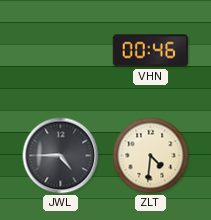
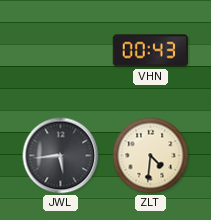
VHN: 00:46 -> 00:43 (151, 51)
JWL: 4:45 -> 5:44 (61, 156)
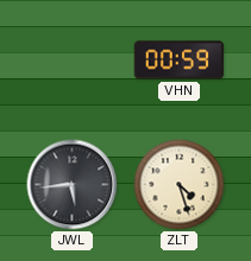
VHN: 00:43 -> 00:59 (180, 61)
ZLT: 4:31 -> 4:27 (180, 185)
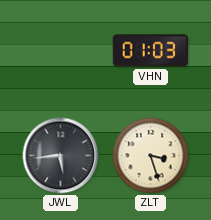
VHN: 00:59 -> 01:03 (151, 51)
ZLT: 4:27 -> 3:27 (151, 156)
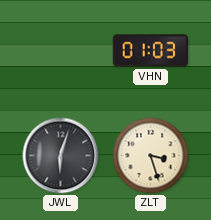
JWL: 5:44 -> 6:03 (61, 156)
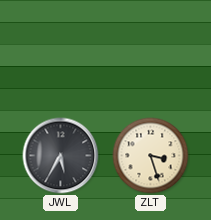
VHN: 01:03 -> none (151, 51)
JWL: 6:03 -> 5:35 (61, 156)
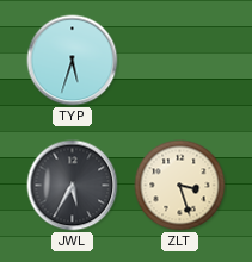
TYP: none -> 5:33 (73, 61)
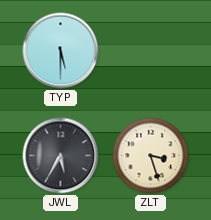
TYP: 5:33 -> 5:30 (61, 51)
